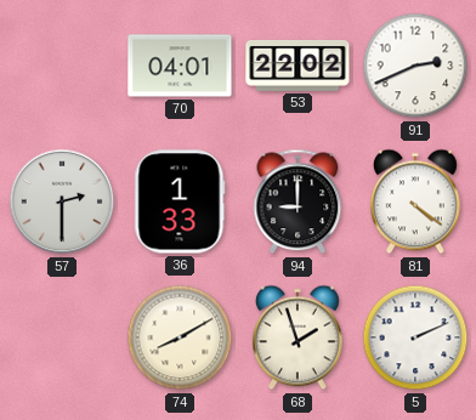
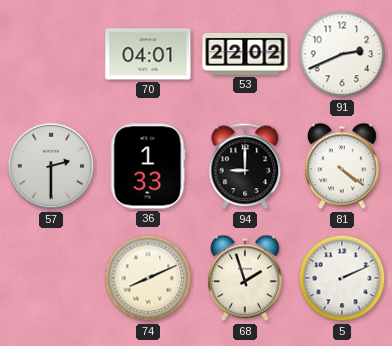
74: 8:10 -> 8:11 (148, 278)
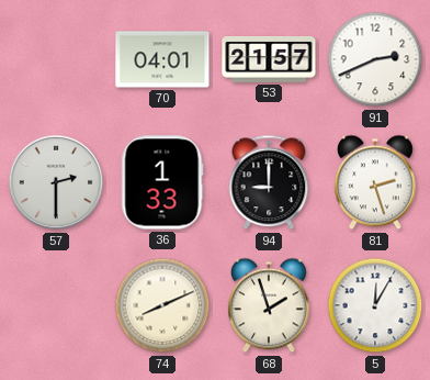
53: 22:02 -> 21:57 (269, 59)
81: 4:21 -> 2:27 (376, 182)
5: 2:11 -> 12:05 (375, 305)
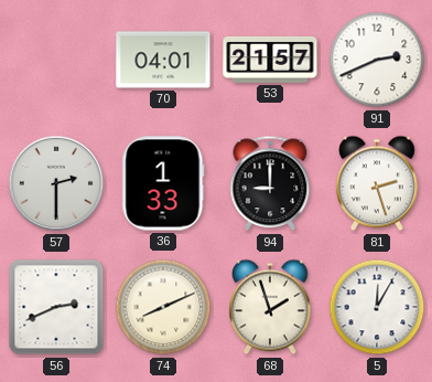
56: none -> 2:41 (56, 307)
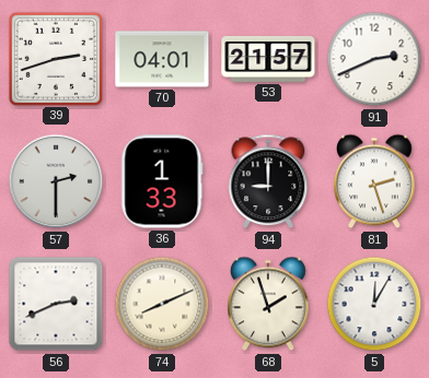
39: none -> 2:42 (55, 58)
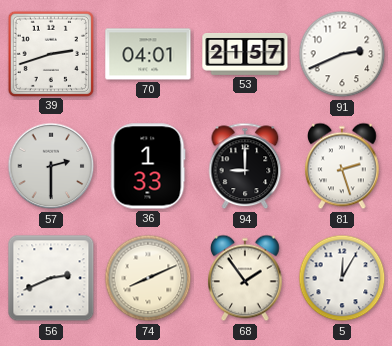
68: 1:57 -> 1:54 (246, 278)
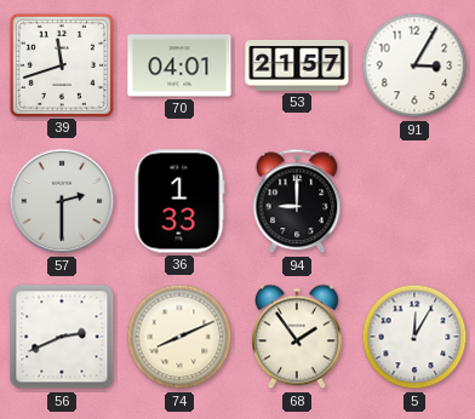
39: 2:42 -> 11:42 (61, 64)
91: 2:41 -> 3:05 (414, 65)
81: 2:27 -> none (343, 166)
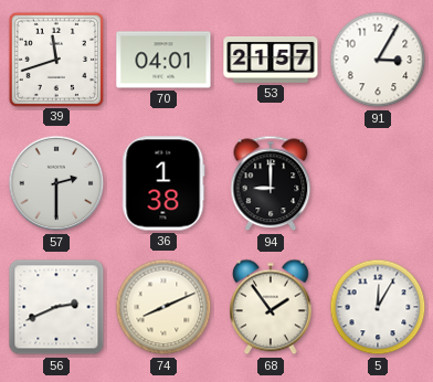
36: 1:33 -> 1:38 (163, 183)
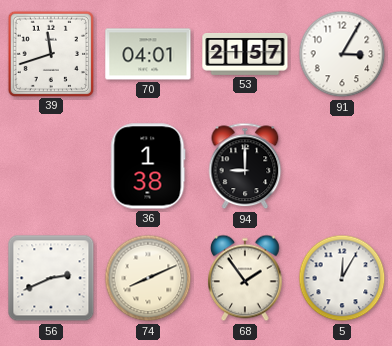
57: 2:30 -> none (56, 183)
